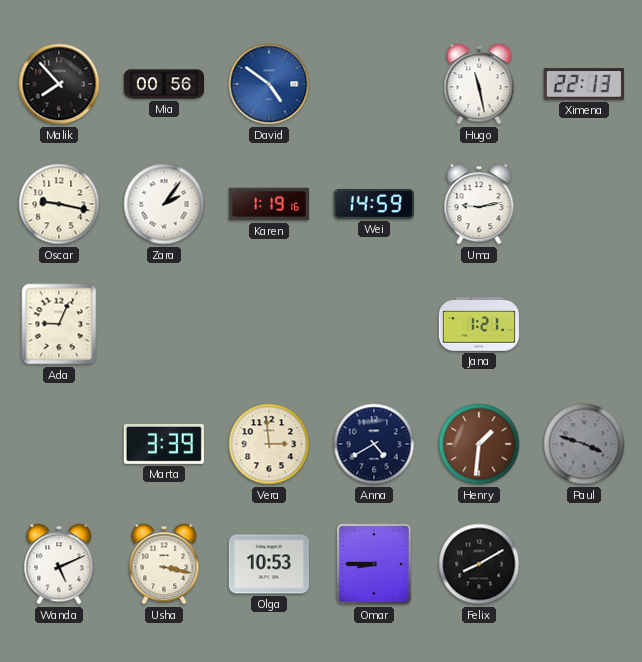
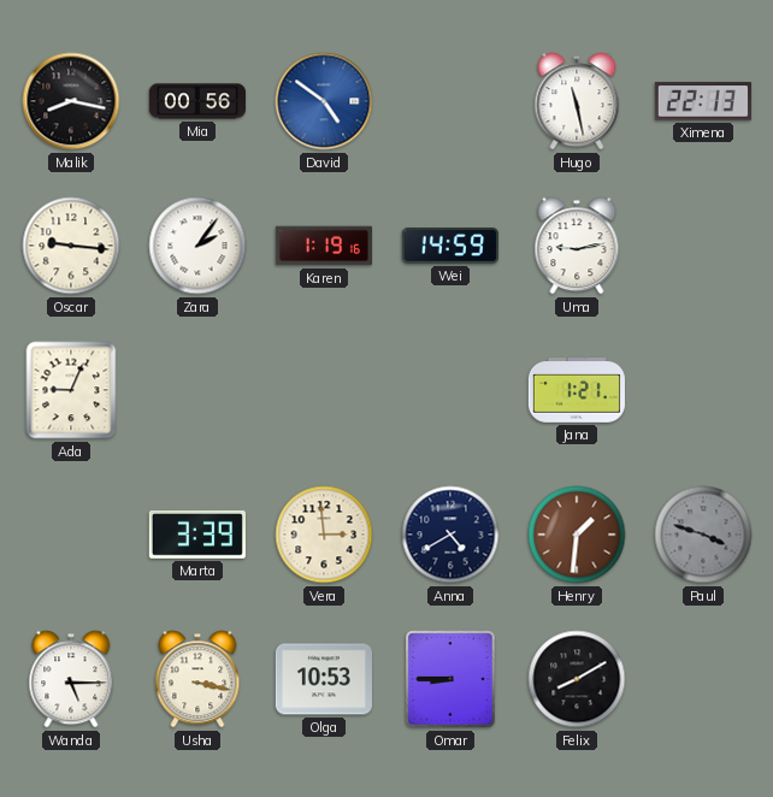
Malik: 7:53 -> 8:17 (71, 101)
Oscar: 9:17 -> 9:16 (71, 246)
Wanda: 5:11 -> 5:15 (71, 679)
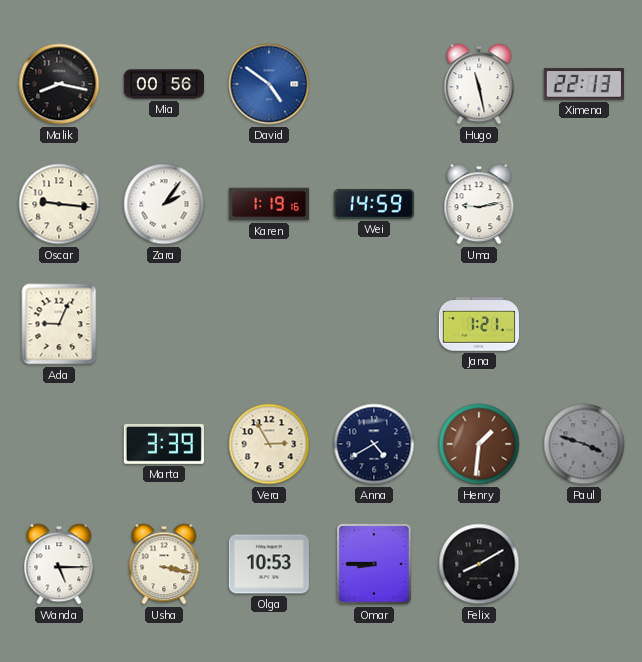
Vera: 2:59 -> 2:55 (269, 444)
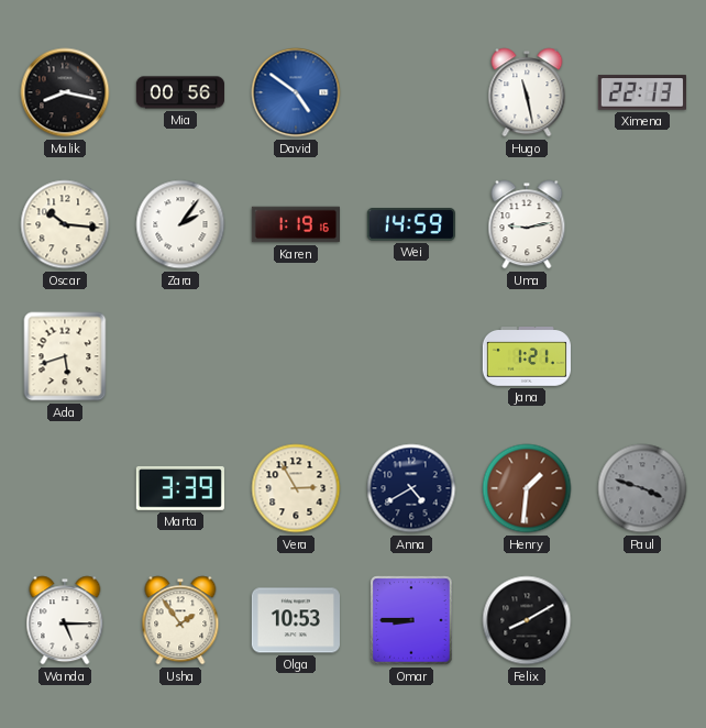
Oscar: 9:16 -> 10:16 (65, 224)
Ada: 9:04 -> 5:42 (65, 356)
Usha: 3:17 -> 1:54 (180, 620)
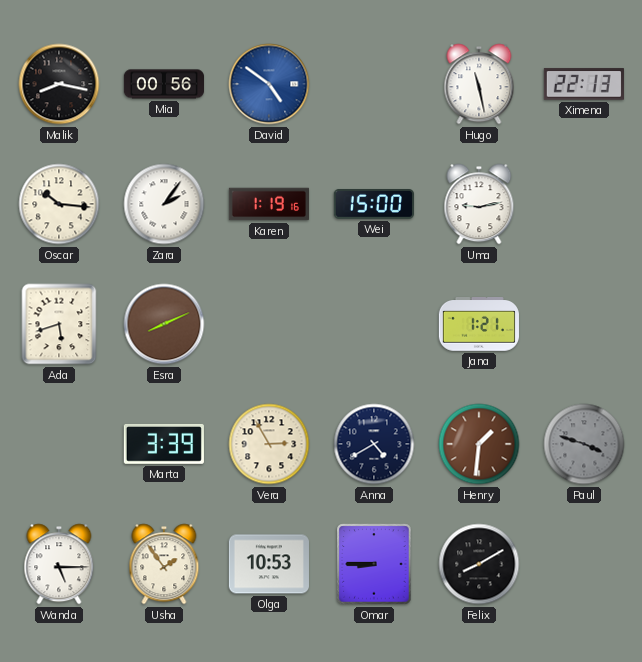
Wei: 14:59 -> 15:00 (374, 205)
Esra: none -> 8:11 (164, 324)
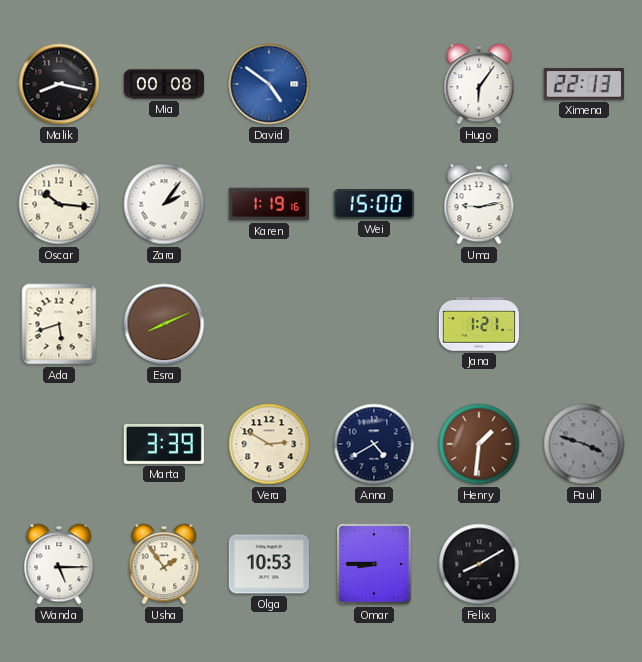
Mia: 00:56 -> 00:08 (163, 84)
Hugo: 11:28 -> 6:06 (479, 84)
Vera: 2:55 -> 2:50 (269, 444)
